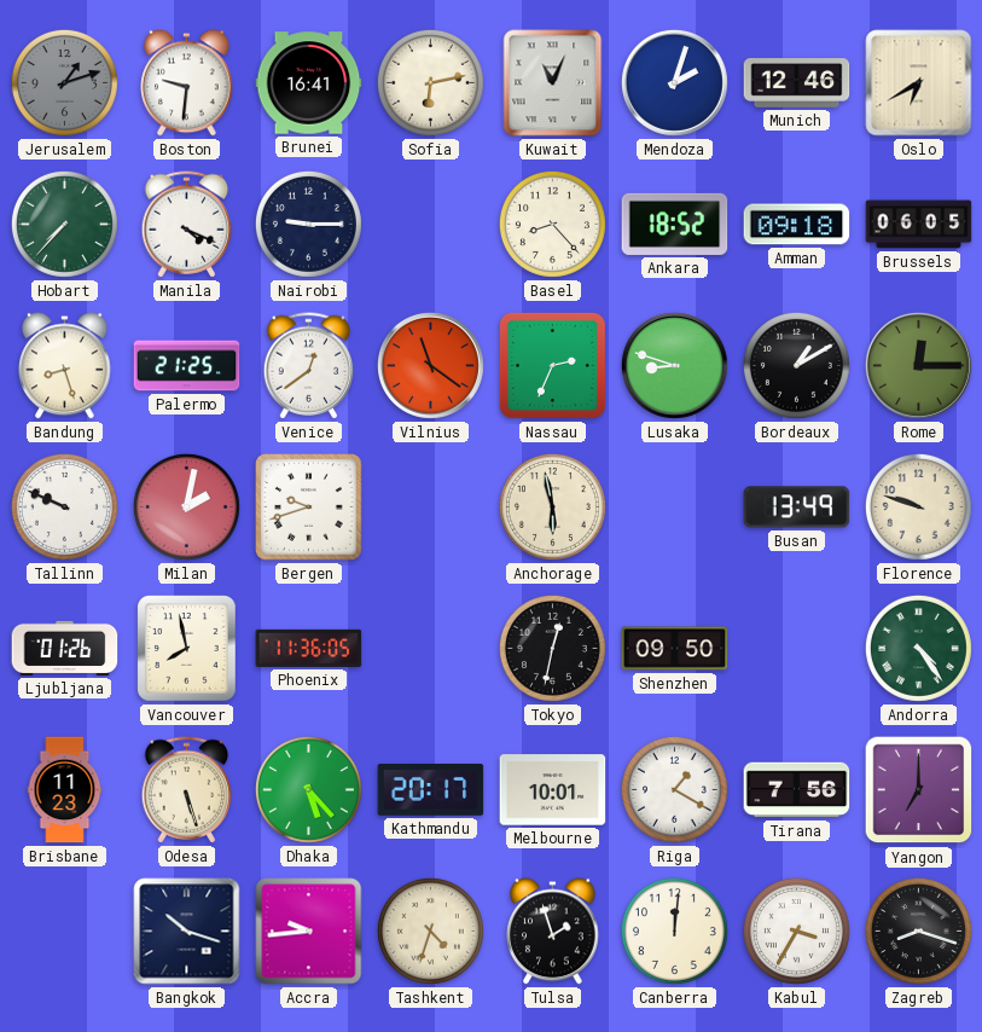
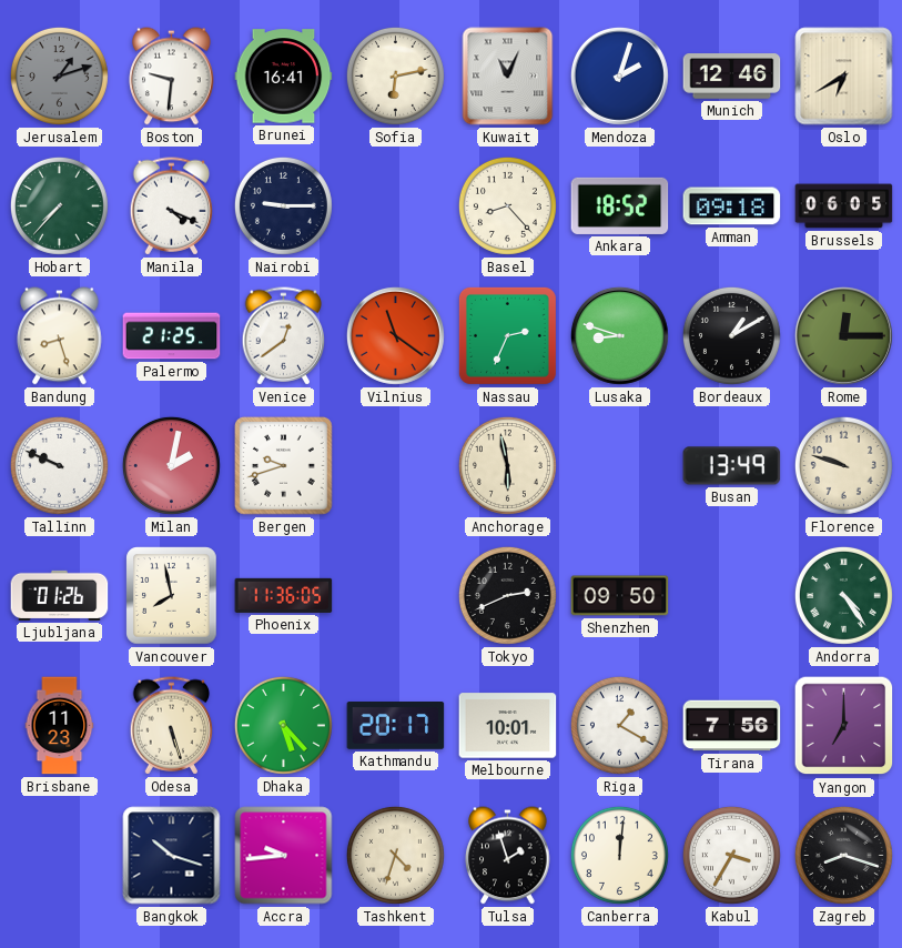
Tokyo: 12:32 -> 2:41 (507, 595)
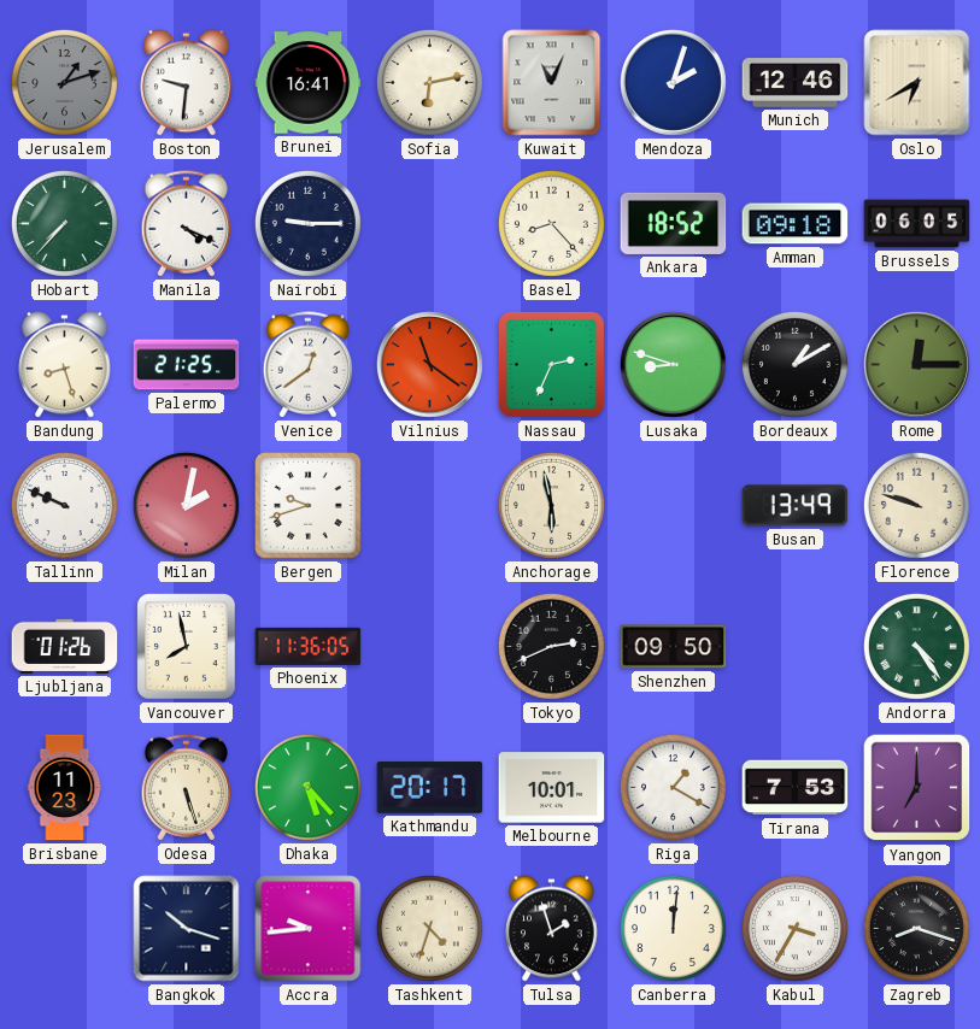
Tirana: 7:56 -> 7:53 (796, 788)
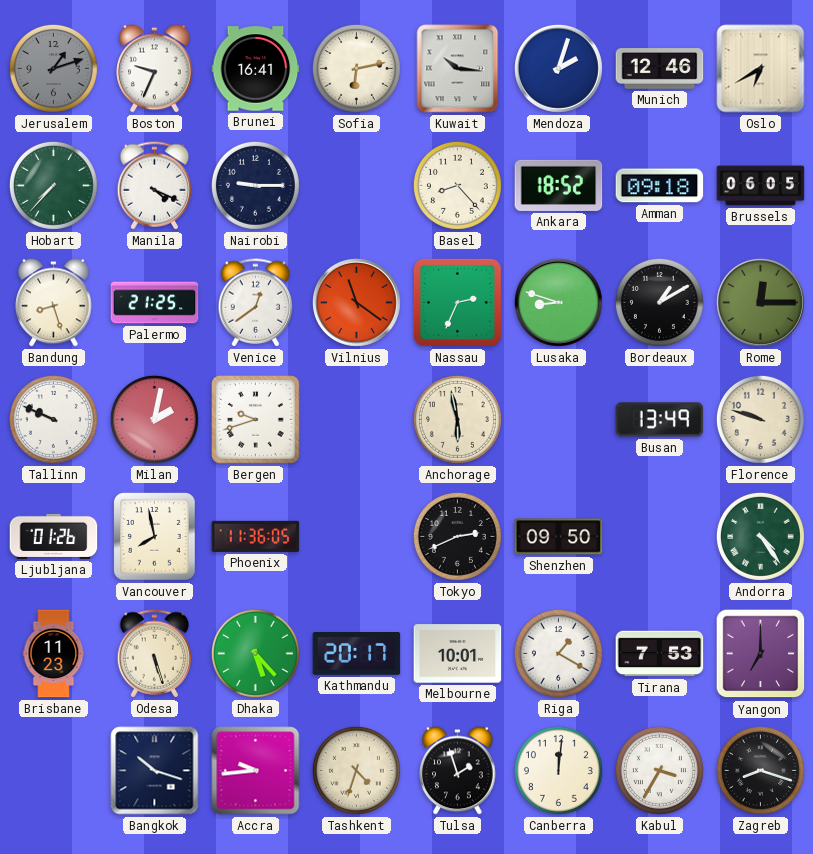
Boston: 9:31 -> 9:34 (155, 69)
Kuwait: 11:04 -> 10:16 (458, 69)
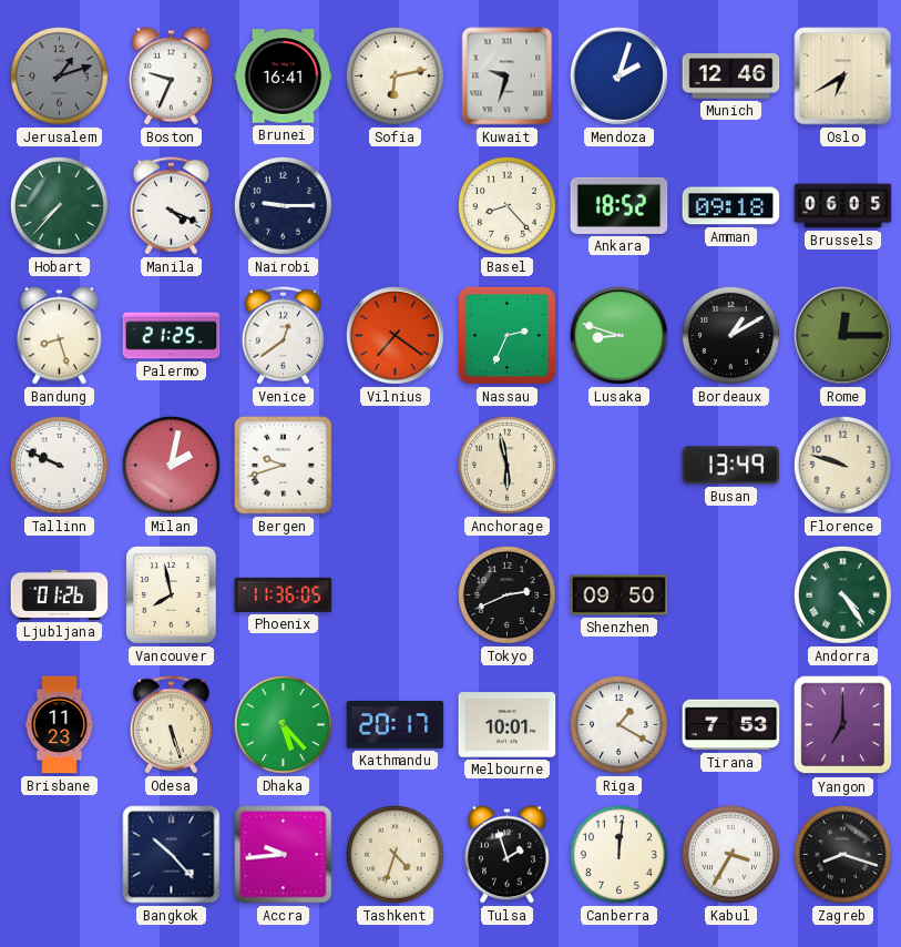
Kuwait: 10:16 -> 9:33 (508, 77)
Vilnius: 11:21 -> 7:21 (395, 335)
Bangkok: 10:18 -> 10:23 (172, 855)
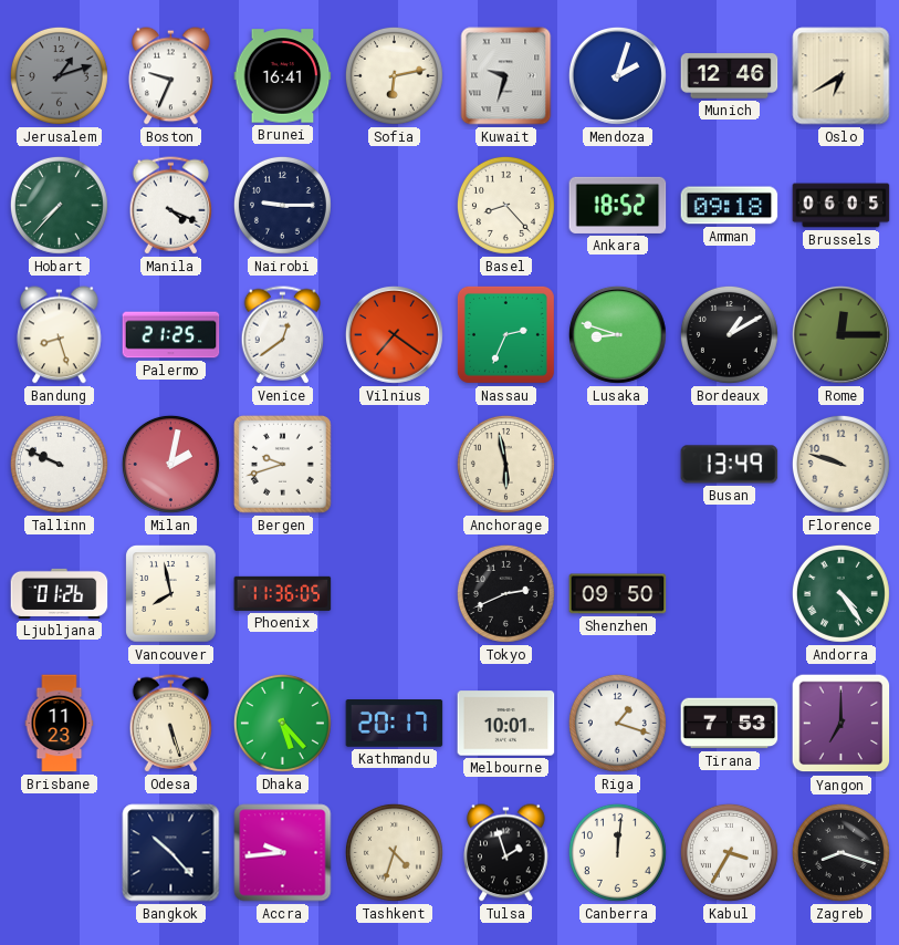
Riga: 1:20 -> 1:18 (617, 723)
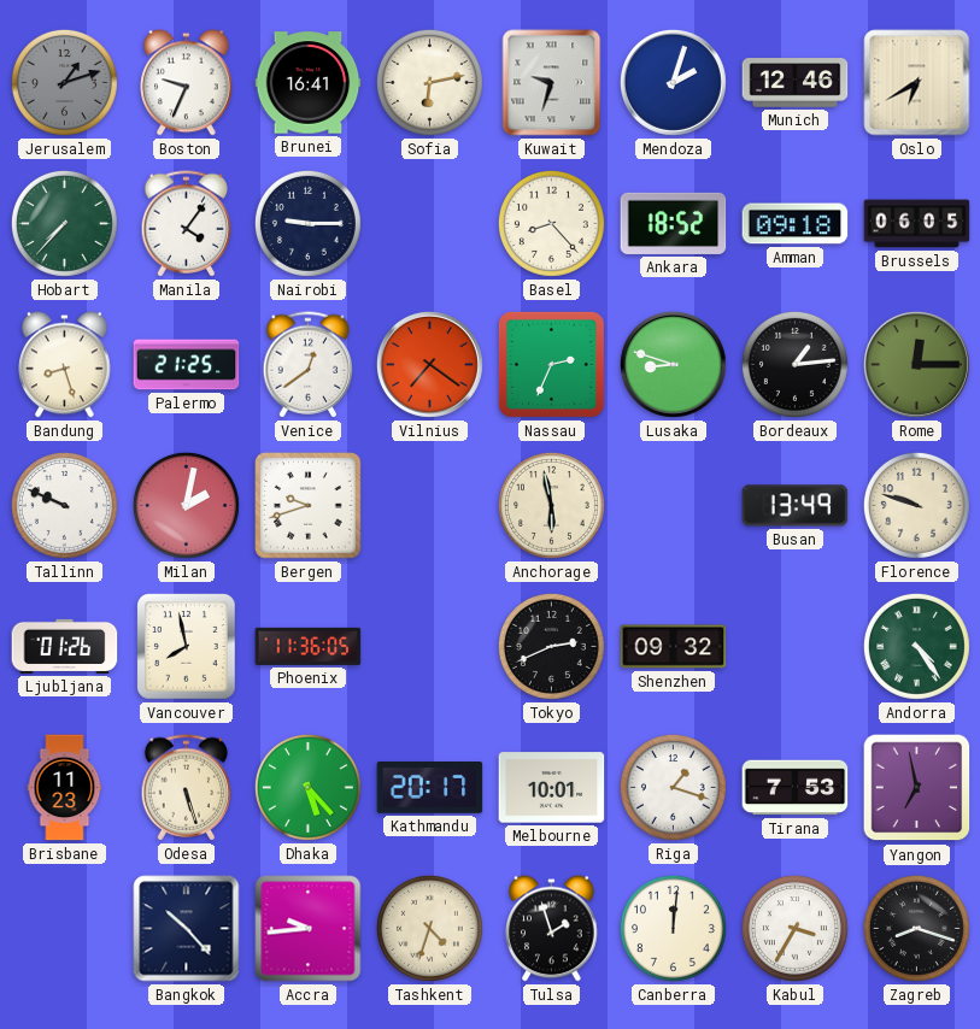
Manila: 4:19 -> 4:06 (187, 224)
Bordeaux: 1:10 -> 1:14 (794, 364)
Shenzhen: 09:50 -> 09:32 (674, 647)
Yangon: 7:00 -> 6:58 (917, 788)
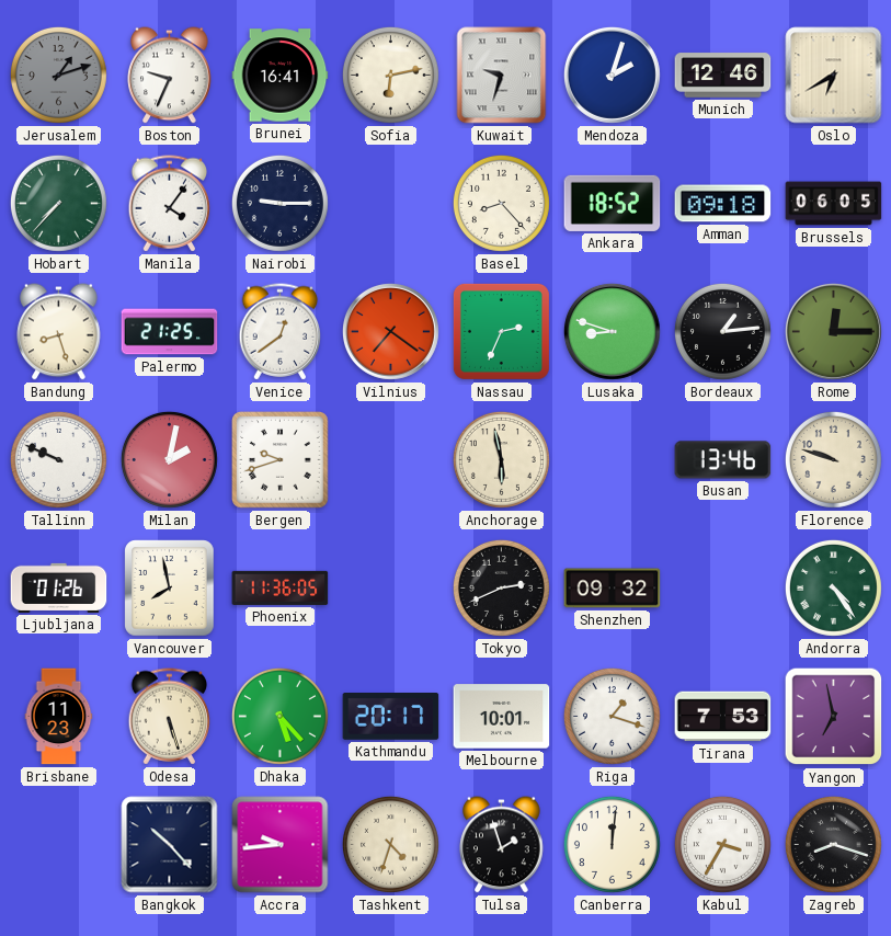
Busan: 13:49 -> 13:46 (723, 460)
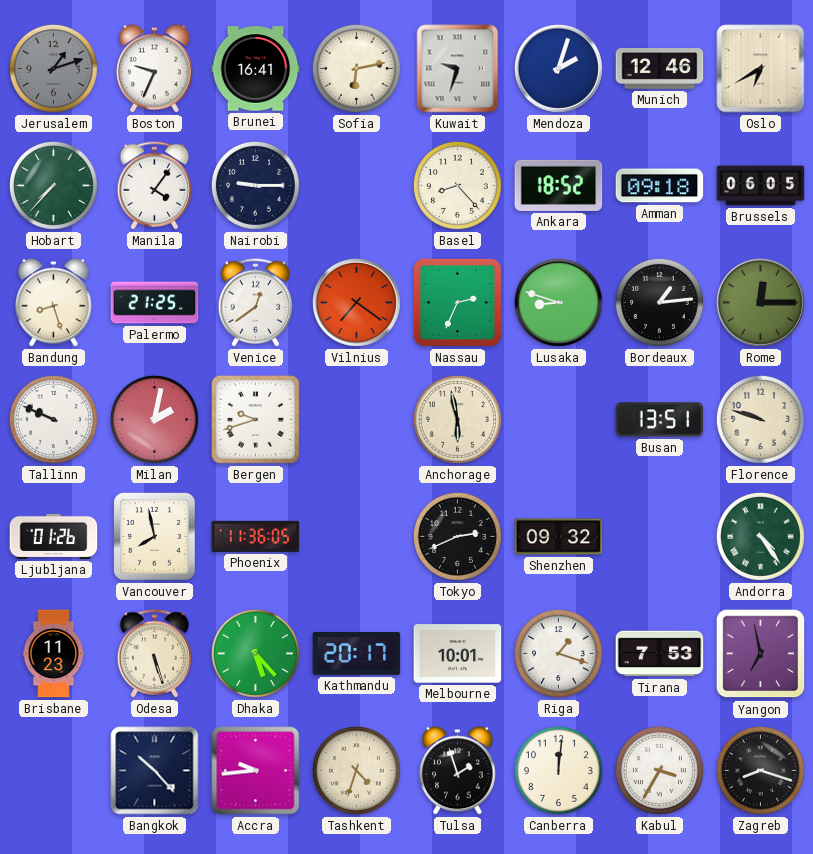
Busan: 13:46 -> 13:51 (660, 420)
